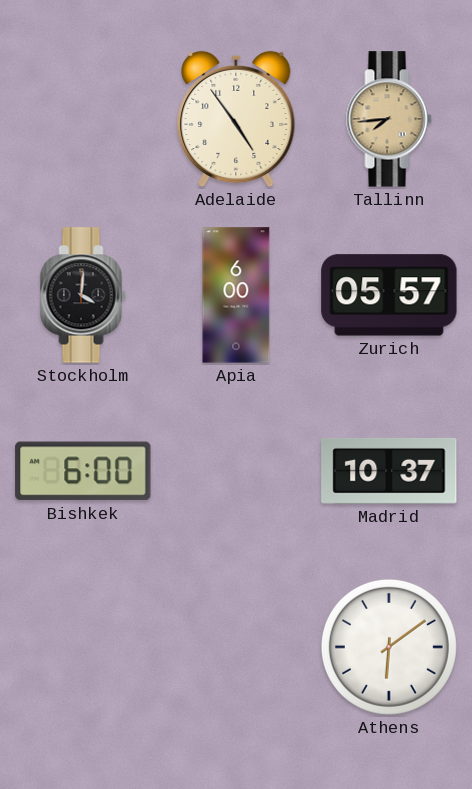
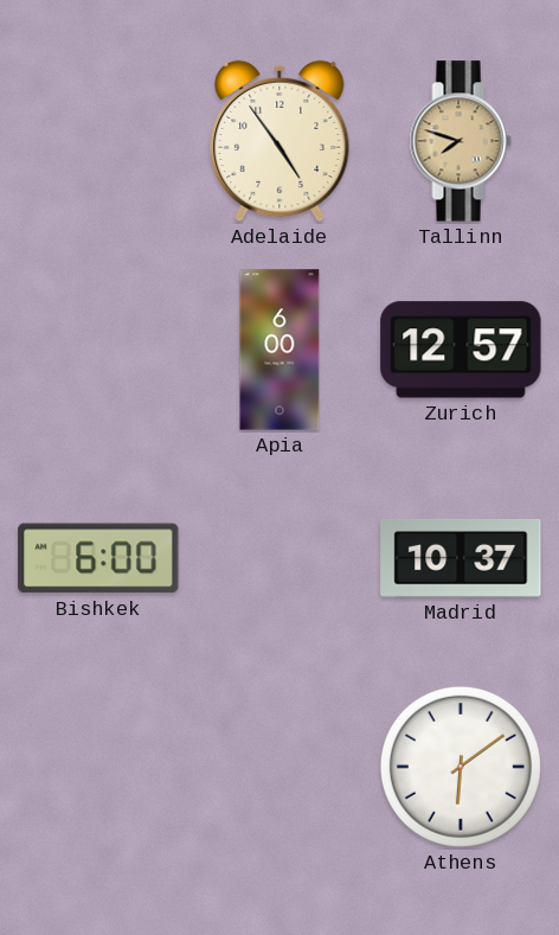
Tallinn: 7:44 -> 7:48 (461, 141)
Stockholm: 4:01 -> none (83, 295)
Zurich: 05:57 -> 12:57 (461, 350)
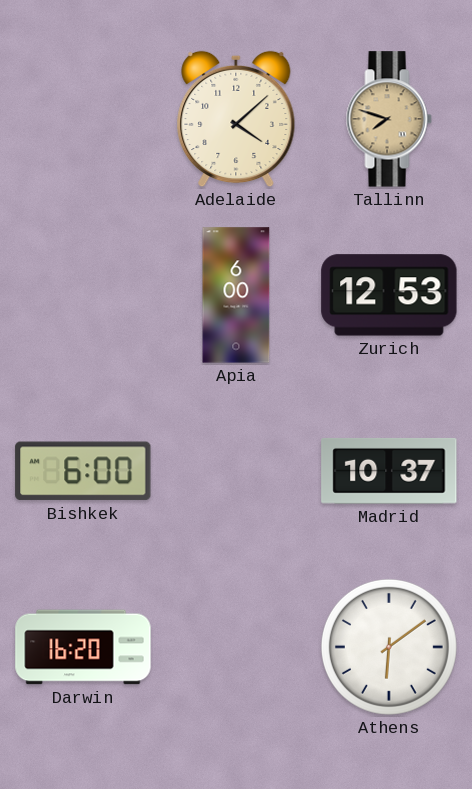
Adelaide: 4:54 -> 4:08 (236, 119)
Zurich: 12:57 -> 12:53 (389, 295)
Darwin: none -> 16:20 (83, 647)
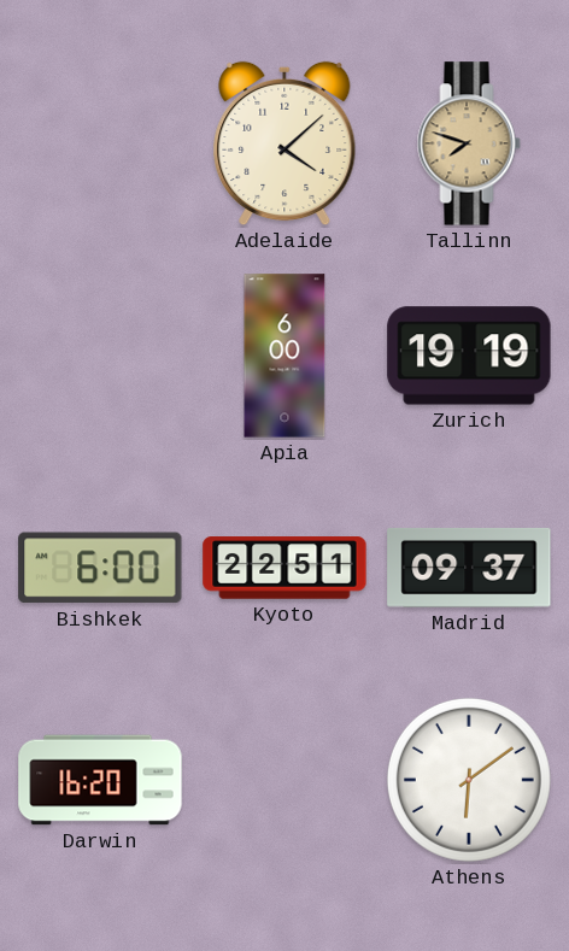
Zurich: 12:53 -> 19:19 (469, 356)
Kyoto: none -> 22:51 (284, 568)
Madrid: 10:37 -> 09:37 (469, 568)
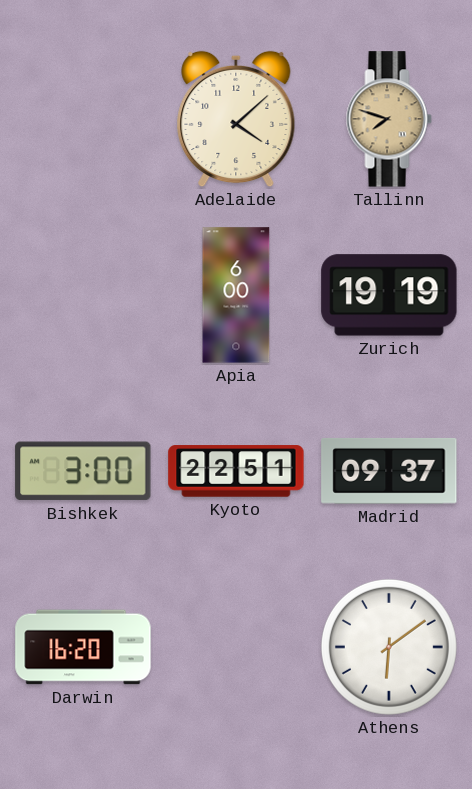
Bishkek: 6:00 -> 3:00 (83, 471)
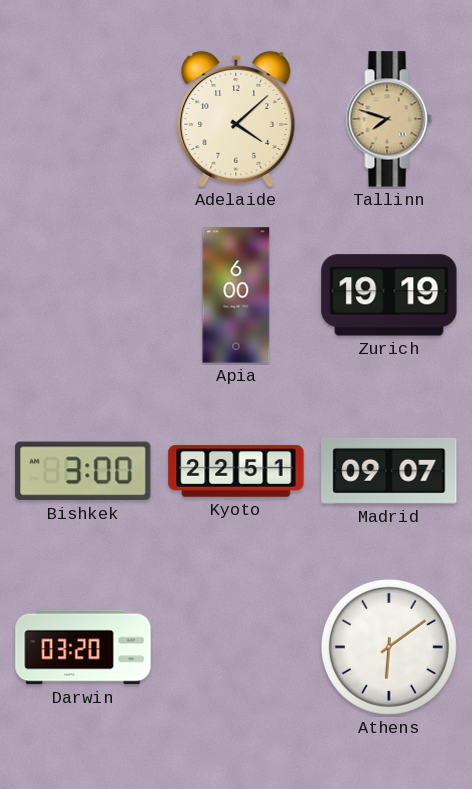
Madrid: 09:37 -> 09:07 (389, 471)
Darwin: 16:20 -> 03:20 (83, 647)
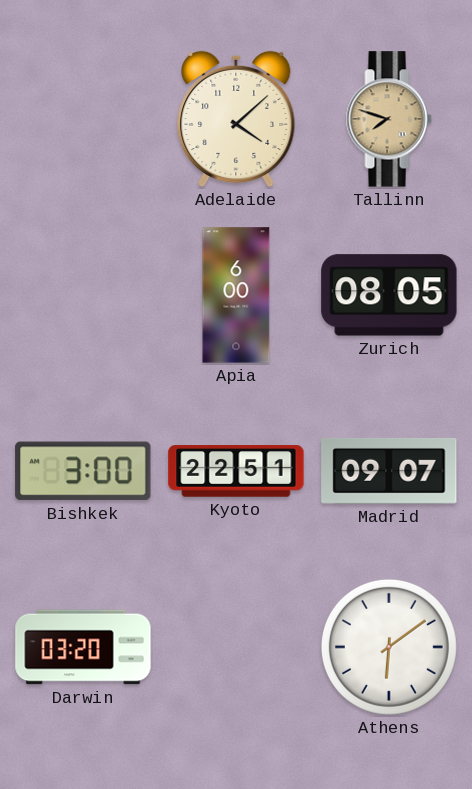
Zurich: 19:19 -> 08:05 (389, 295)
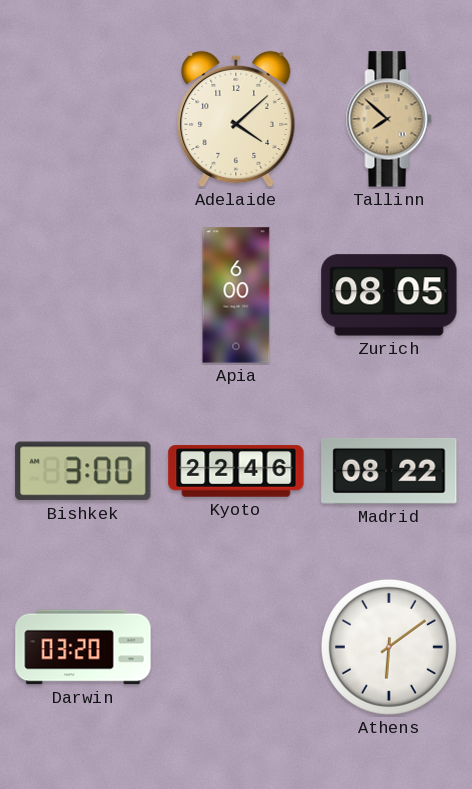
Tallinn: 7:48 -> 7:52 (389, 119)
Kyoto: 22:51 -> 22:46 (236, 471)
Madrid: 09:07 -> 08:22 (389, 471)
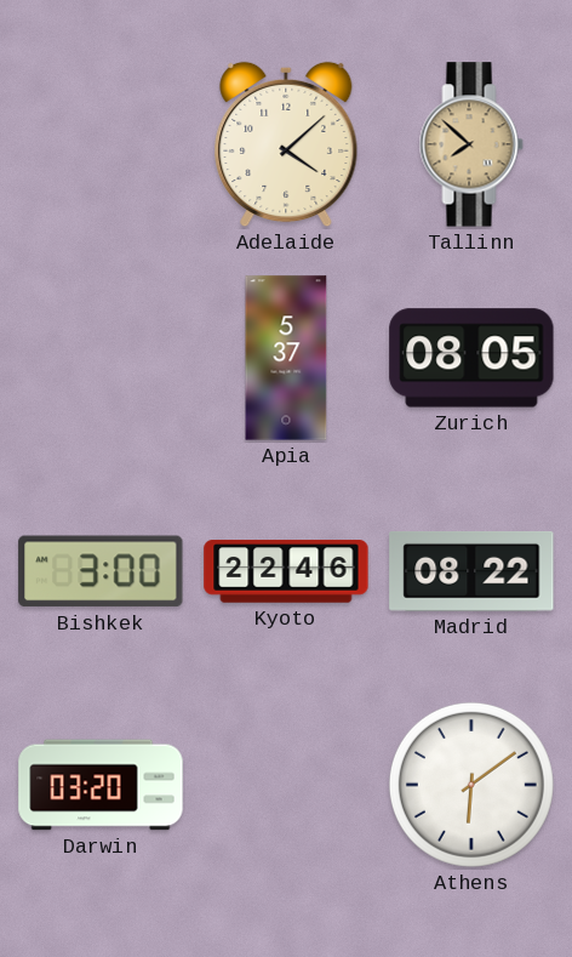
Apia: 6:00 -> 5:37 (286, 358)
